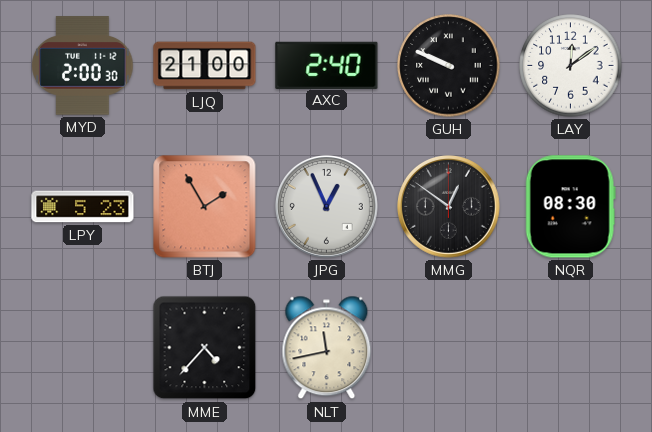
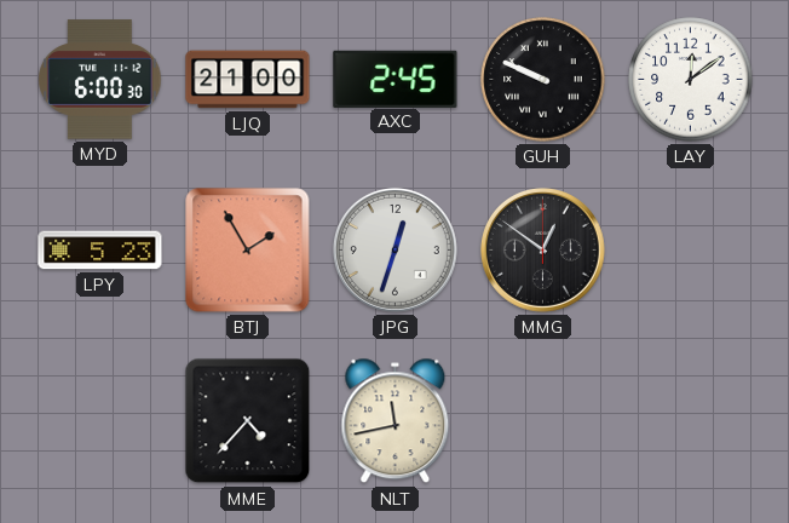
MYD: 2:00 -> 6:00 (100, 80)
AXC: 2:40 -> 2:45 (396, 79)
JPG: 12:56 -> 12:33 (394, 249)
NQR: 08:30 -> none (570, 207)
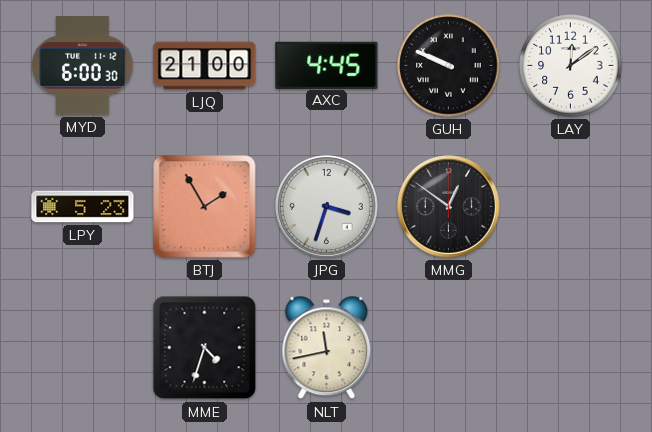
AXC: 2:45 -> 4:45 (327, 65)
JPG: 12:33 -> 3:33 (326, 206)
MME: 4:37 -> 4:33 (205, 348)
